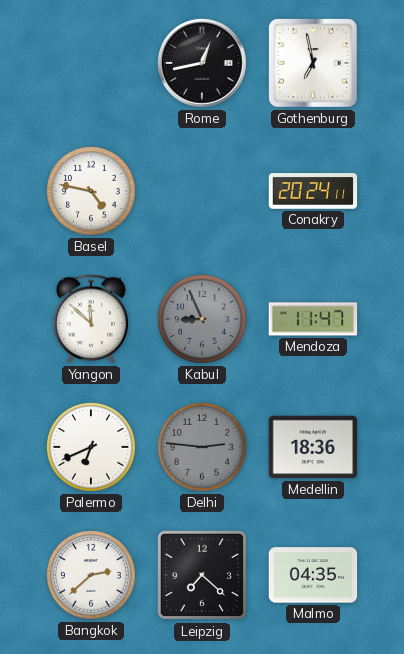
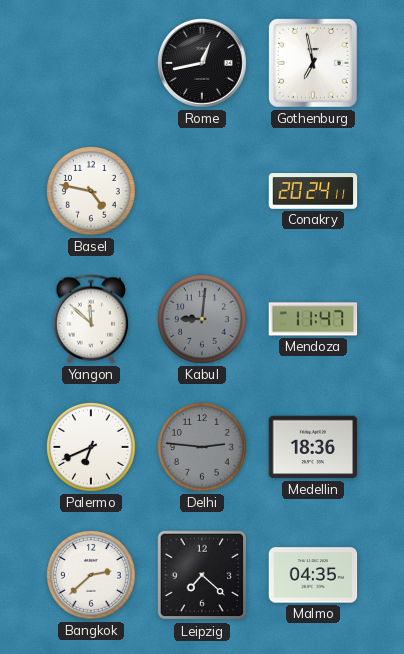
Kabul: 8:56 -> 9:01 (203, 320)
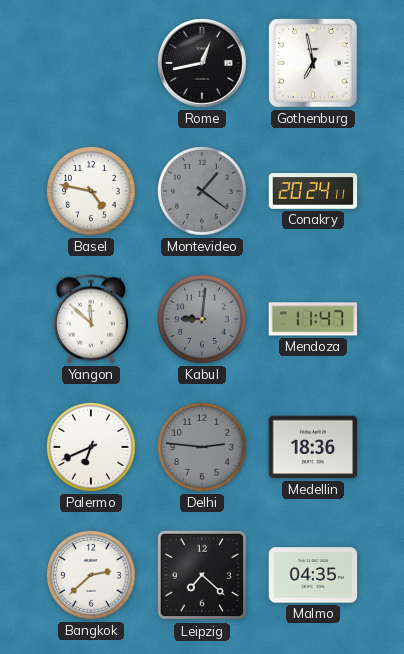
Montevideo: none -> 1:21 (203, 192)
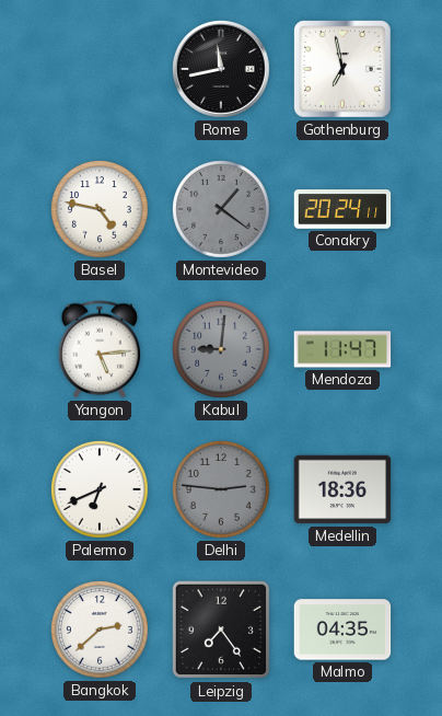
Rome: 12:43 -> 11:43 (222, 70)
Yangon: 11:52 -> 5:14 (100, 349)
Leipzig: 7:22 -> 7:24 (221, 630)
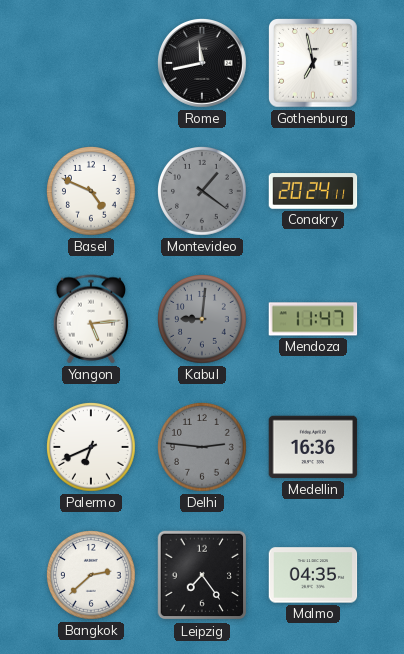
Basel: 4:47 -> 4:49 (92, 192)
Medellin: 18:36 -> 16:36 (313, 447)
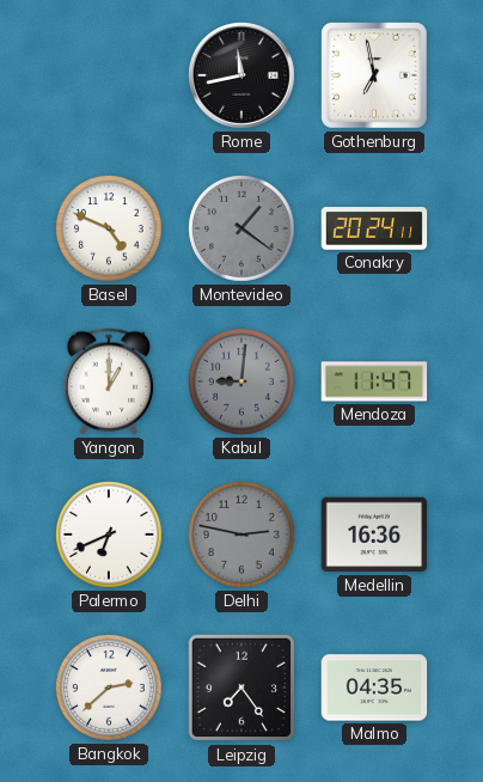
Yangon: 5:14 -> 1:00 (109, 381)
Delhi: 2:46 -> 2:47 (243, 536)
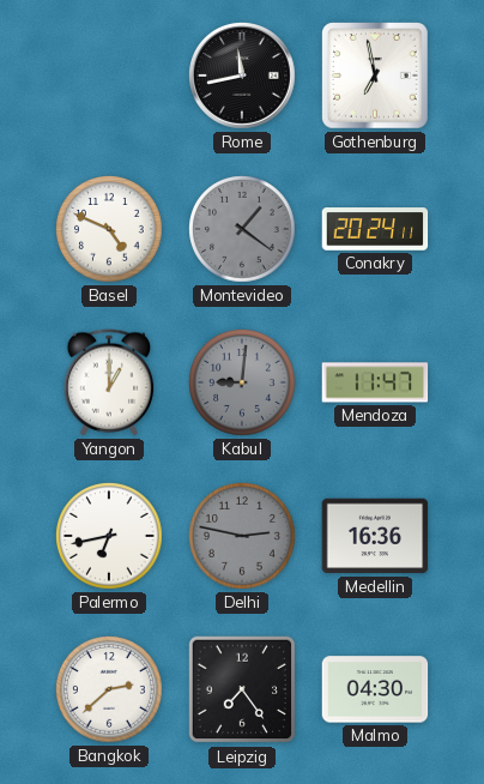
Palermo: 6:41 -> 6:43 (110, 537)
Malmo: 04:35 -> 04:30 (375, 689)
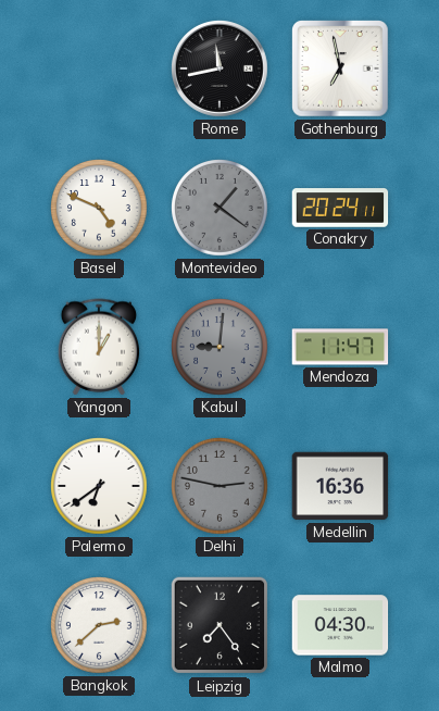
Palermo: 6:43 -> 6:39 (100, 487)
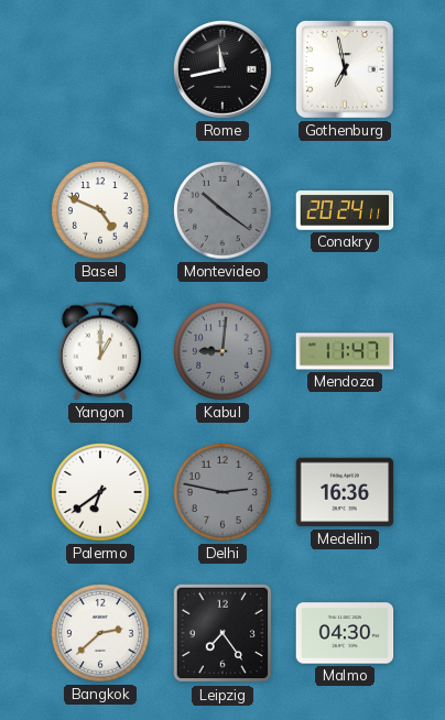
Montevideo: 1:21 -> 10:21 (224, 211)
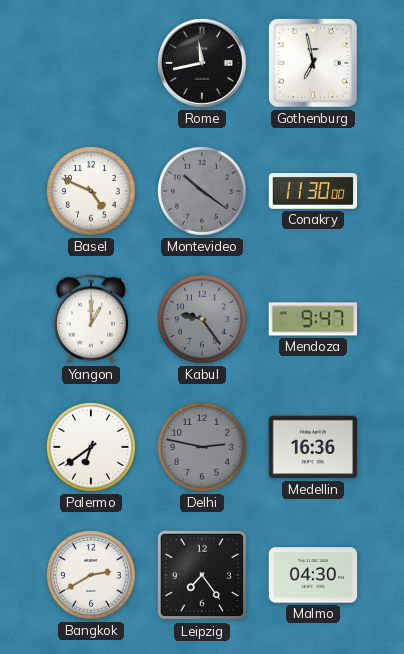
Conakry: 20:24 -> 11:30 (313, 191)
Kabul: 9:01 -> 9:24 (203, 320)
Mendoza: 11:47 -> 9:47 (313, 319)
Bangkok: 2:38 -> 2:40 (92, 576)
